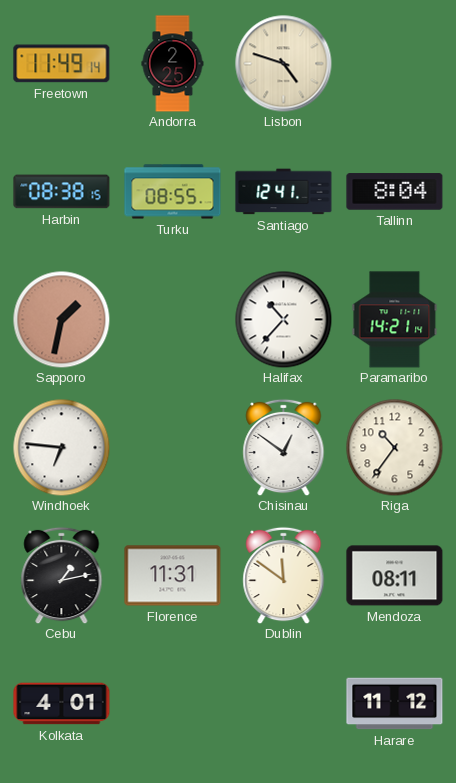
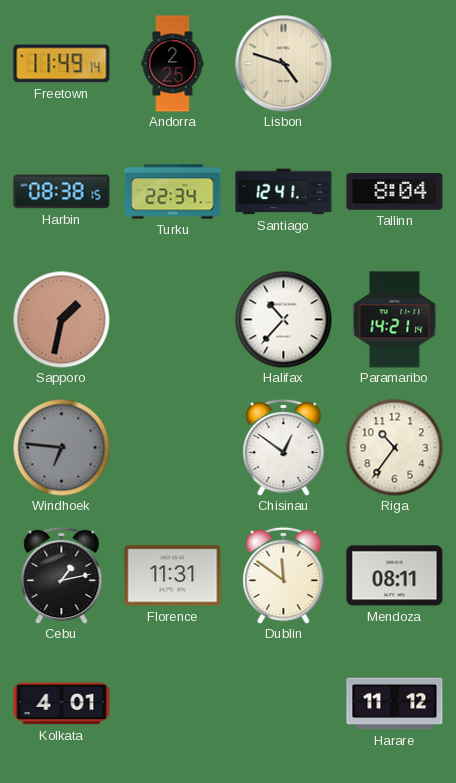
Turku: 08:55 -> 22:34 (173, 192)
Windhoek dial: white -> grey (61, 447)
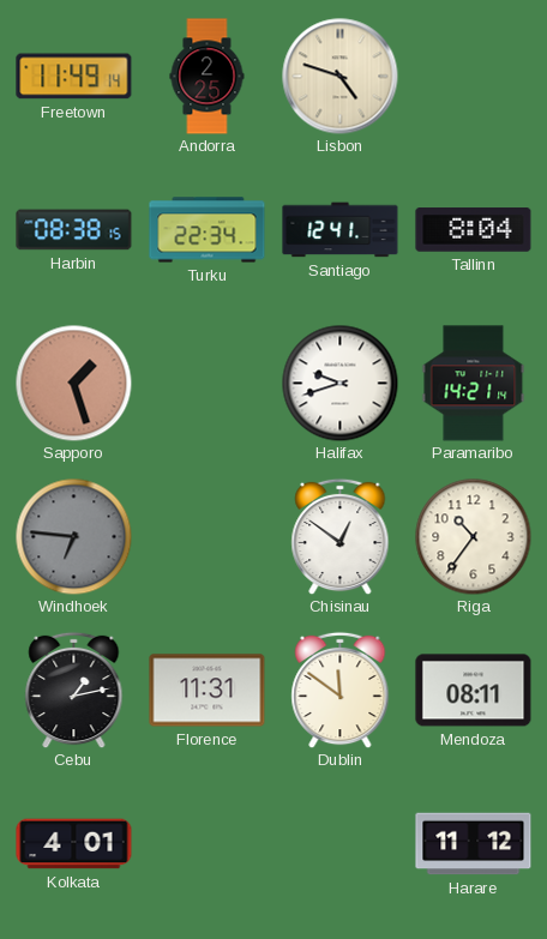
Sapporo: 1:32 -> 1:27 (73, 383)
Halifax: 10:37 -> 9:42 (339, 383)
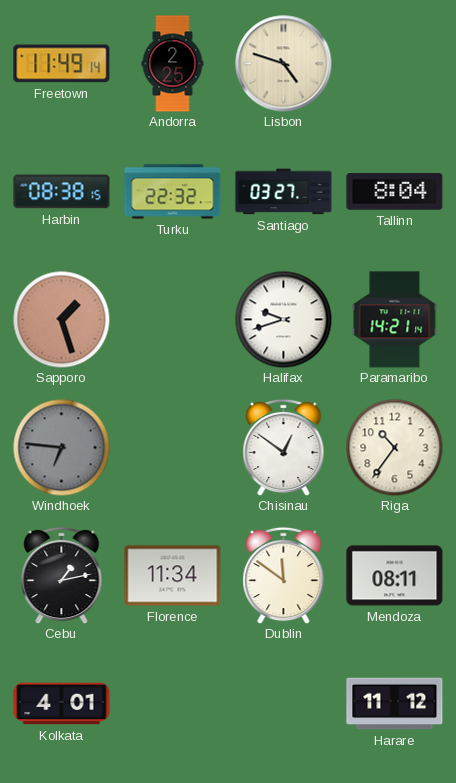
Turku: 22:34 -> 22:32 (173, 192)
Santiago: 12:41 -> 03:27 (284, 192)
Florence: 11:31 -> 11:34 (173, 576)
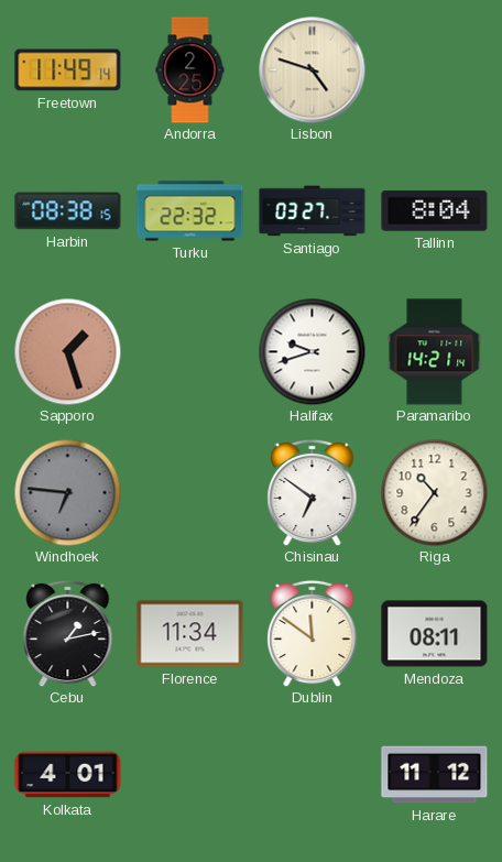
Chisinau: 12:51 -> 6:51 (313, 492)
